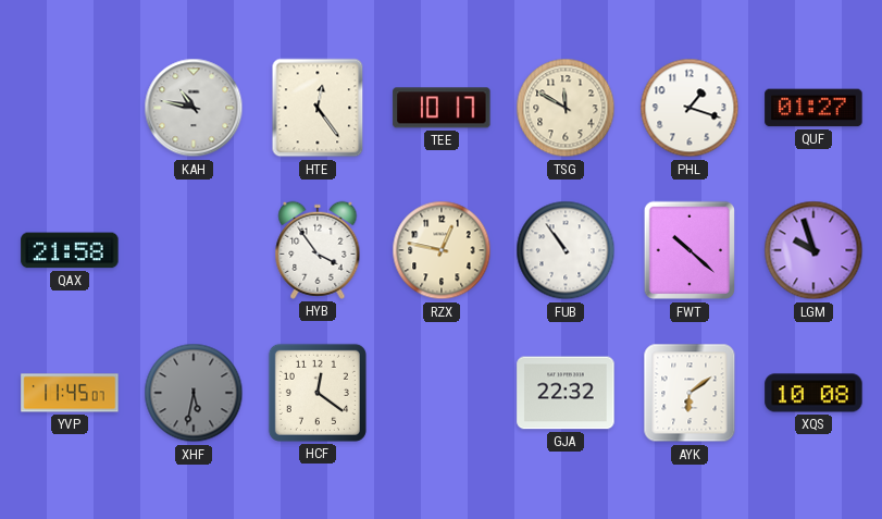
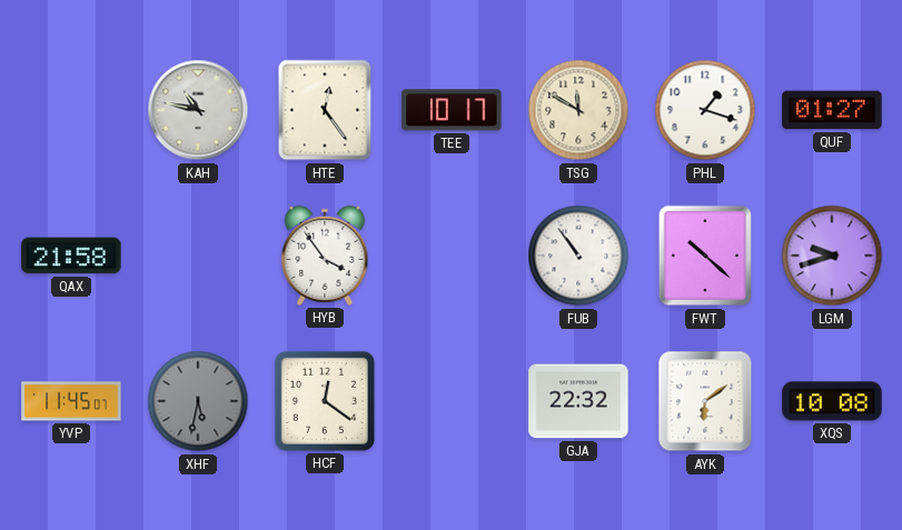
RZX: 12:47 -> none (442, 250)
LGM: 9:57 -> 9:42 (832, 256)
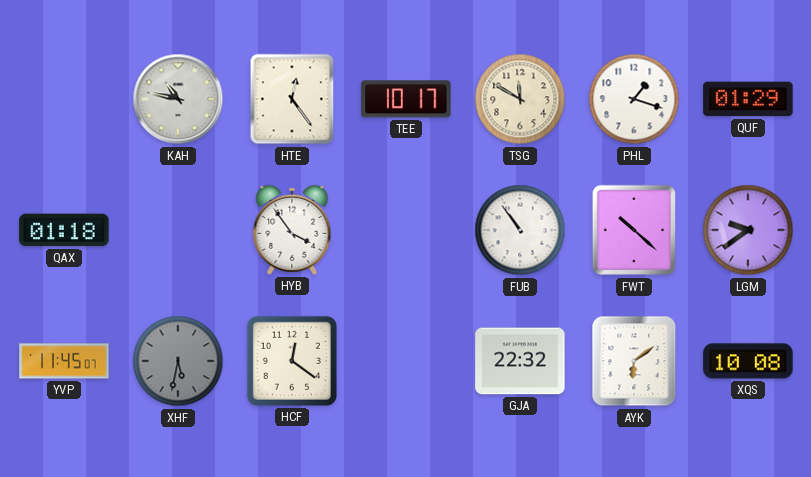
QUF: 01:27 -> 01:29 (748, 99)
QAX: 21:58 -> 01:18 (64, 230)
LGM: 9:42 -> 9:39 (748, 230)
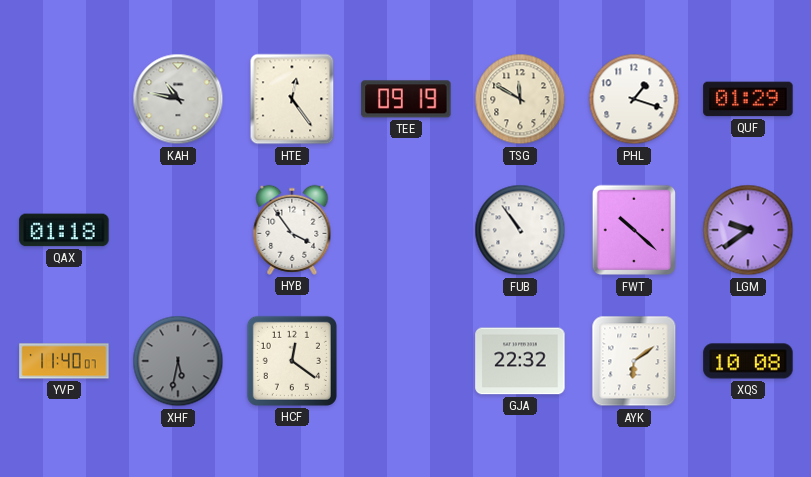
TEE: 10:17 -> 09:19 (406, 99)
YVP: 11:45 -> 11:40 (64, 361)
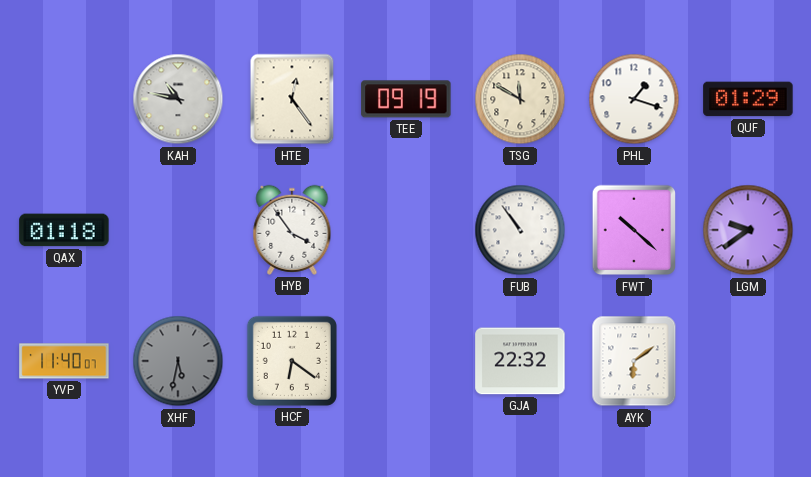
HCF: 12:21 -> 6:21 (292, 361)
XQS: 10:08 -> none (748, 361)
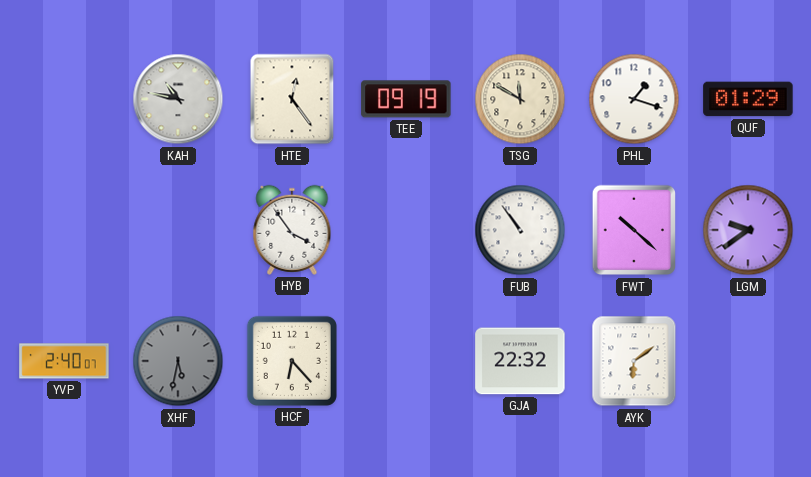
QAX: 01:18 -> none (64, 230)
YVP: 11:40 -> 2:40 (64, 361)
HCF: 6:21 -> 6:23 (292, 361)
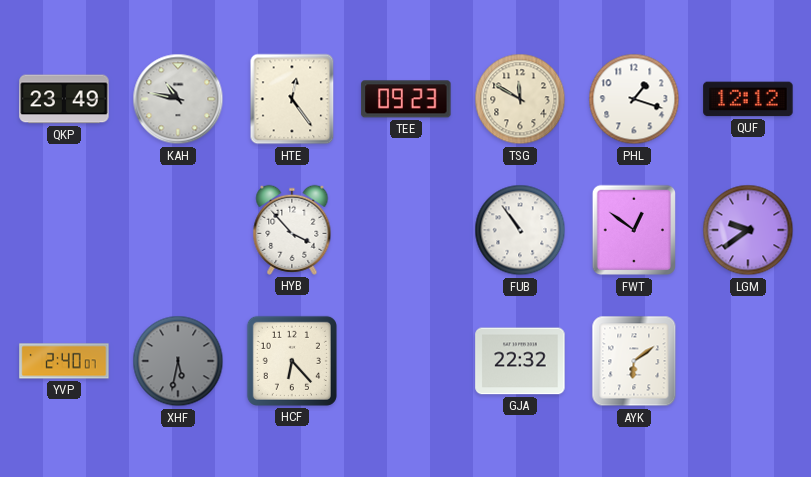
QKP: none -> 23:49 (64, 99)
TEE: 09:19 -> 09:23 (406, 99)
QUF: 01:29 -> 12:12 (748, 99)
HYB: 3:54 -> 3:53 (292, 230)
FWT: 10:22 -> 12:51 (633, 230)
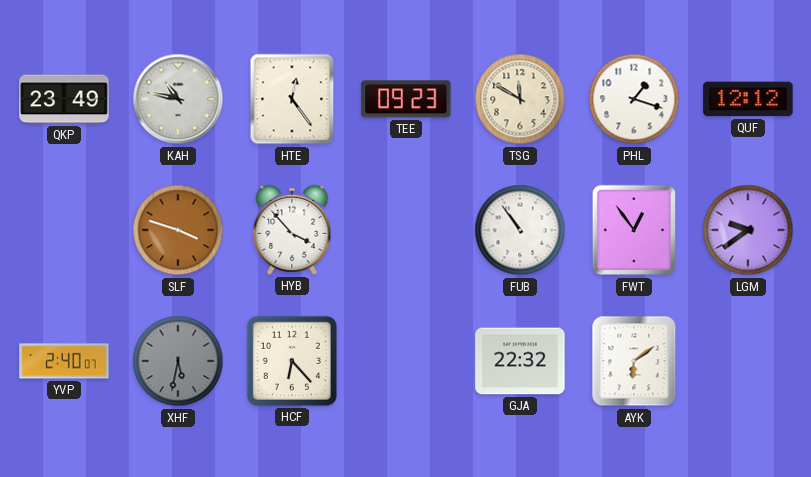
SLF: none -> 3:48 (178, 230)
FWT: 12:51 -> 12:54 (633, 230)
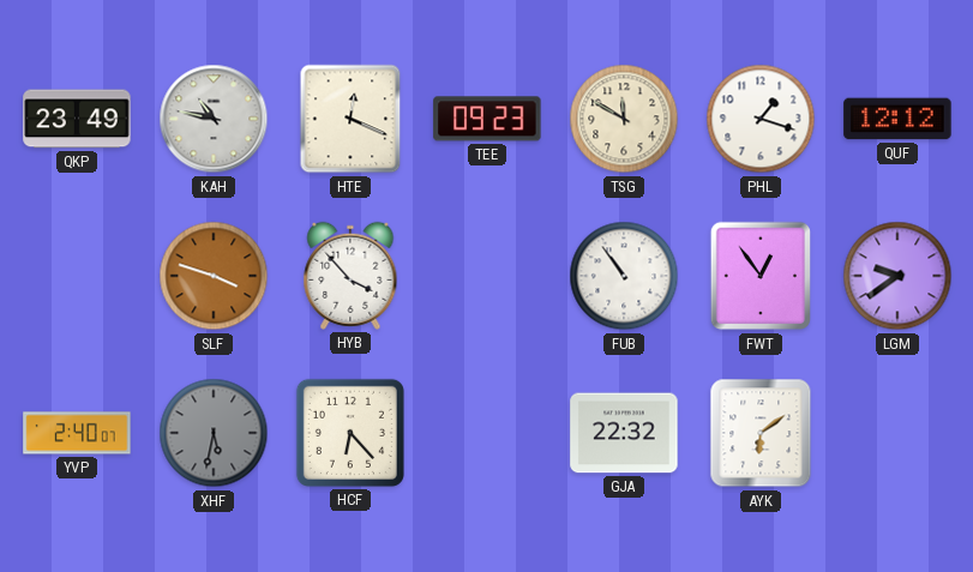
HTE: 12:24 -> 12:19 (350, 119)
